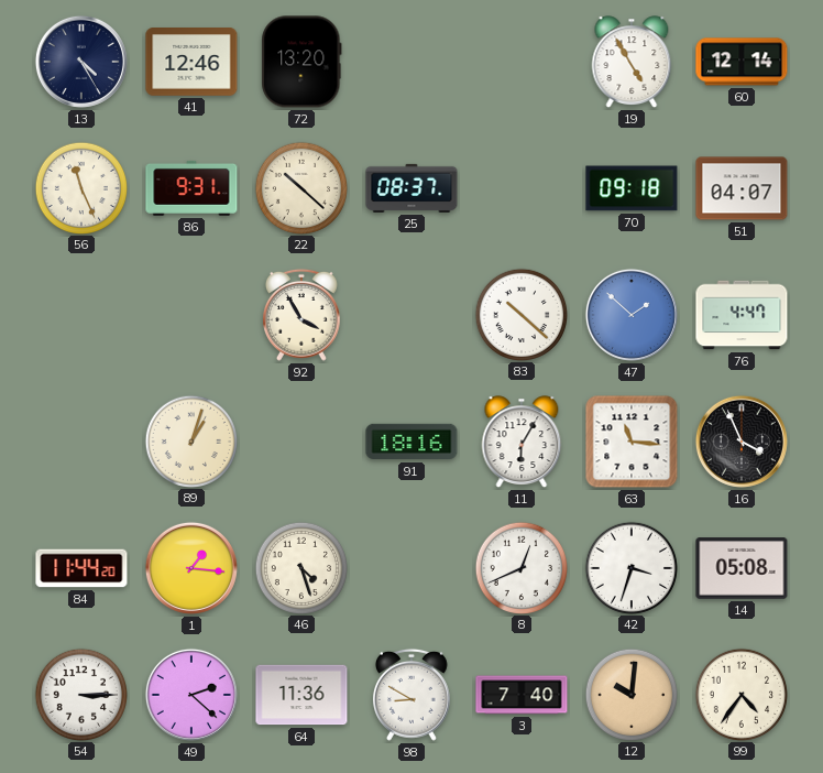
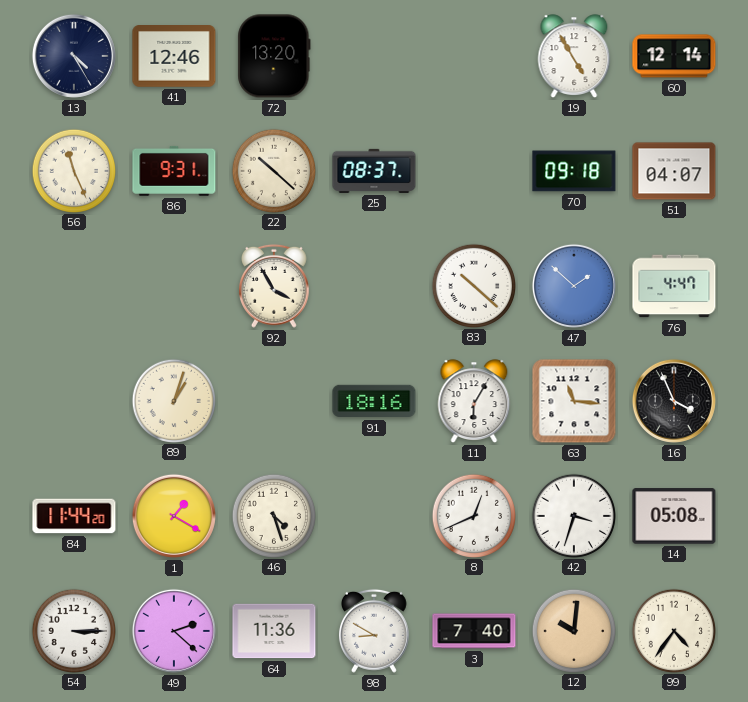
1: 1:16 -> 1:20 (174, 516)
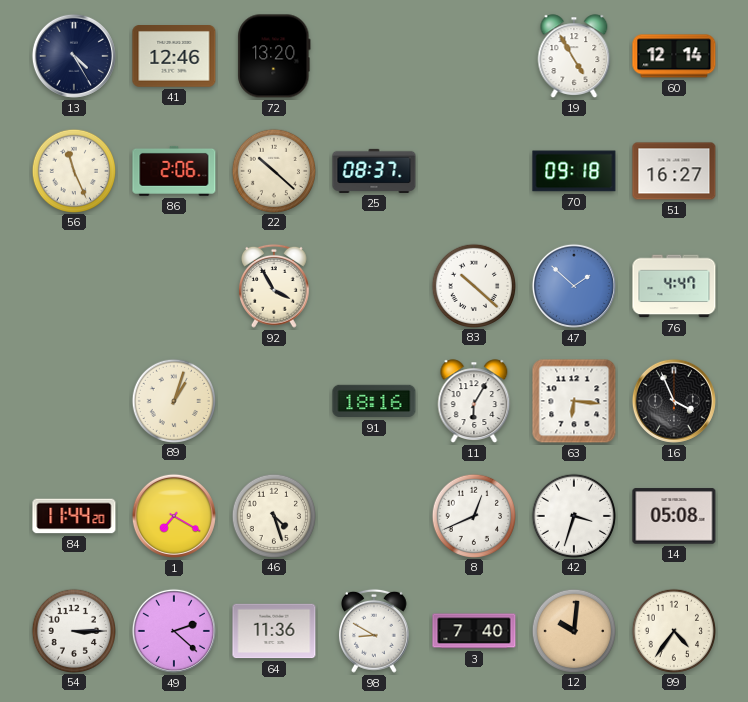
86: 9:31 -> 2:06 (174, 171)
51: 04:07 -> 16:27 (674, 171)
63: 11:16 -> 6:16 (574, 401)
1: 1:20 -> 7:20 (174, 516)
